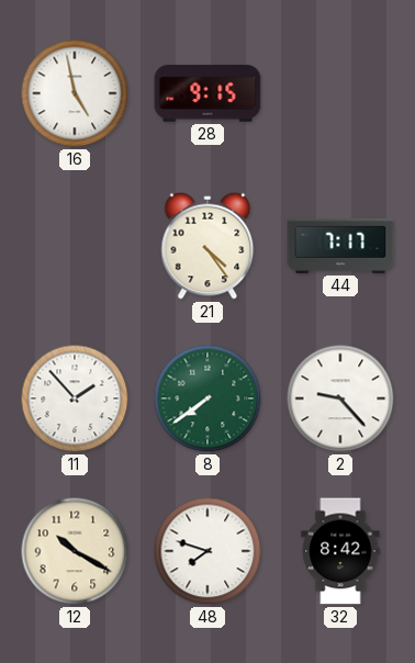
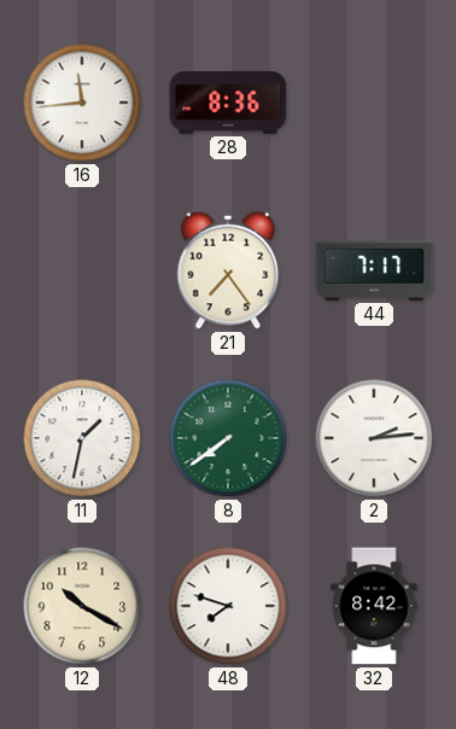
16: 4:58 -> 11:44 (82, 103)
28: 9:15 -> 8:36 (228, 103)
21: 4:24 -> 7:24 (228, 270)
11: 1:53 -> 1:32 (82, 438)
2: 9:23 -> 2:14 (374, 438)
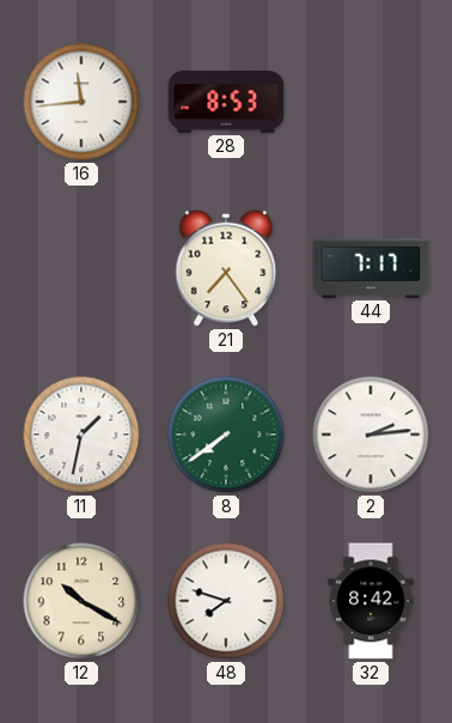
28: 8:36 -> 8:53 (226, 102)
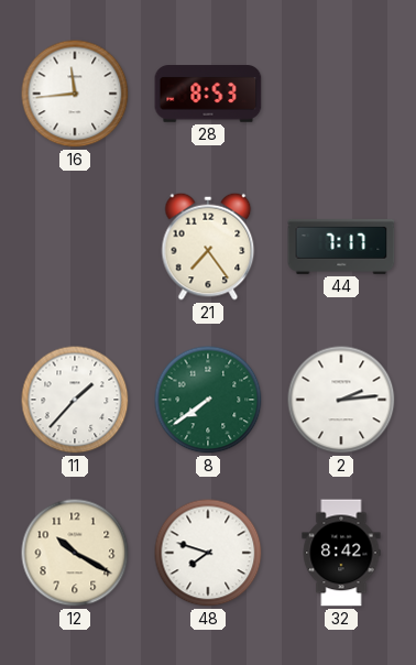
11: 1:32 -> 1:37 (75, 400)
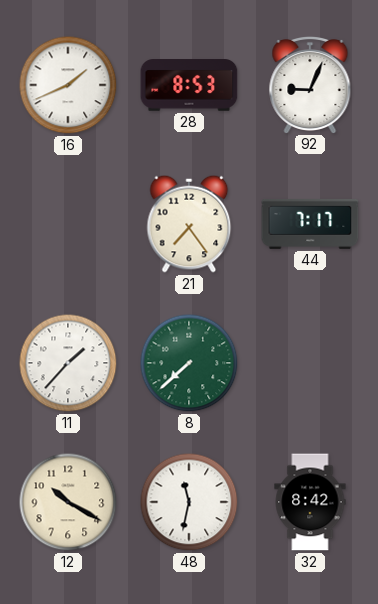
16: 11:44 -> 1:41 (68, 85)
92: none -> 9:04 (310, 84)
8: 7:39 -> 7:38 (189, 363)
2: 2:14 -> none (341, 400)
48: 7:48 -> 11:32 (189, 502)
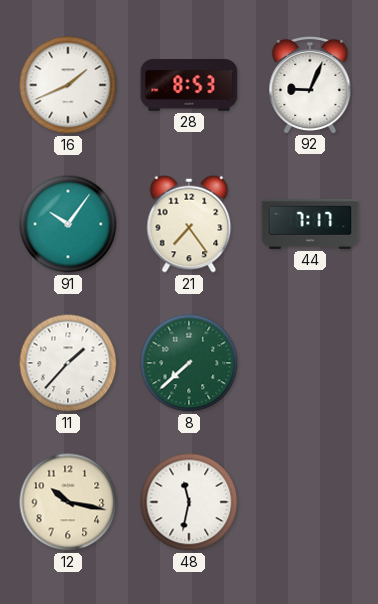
91: none -> 10:06 (68, 224)
12: 10:20 -> 10:17 (68, 502)
32: 8:42 -> none (310, 502)
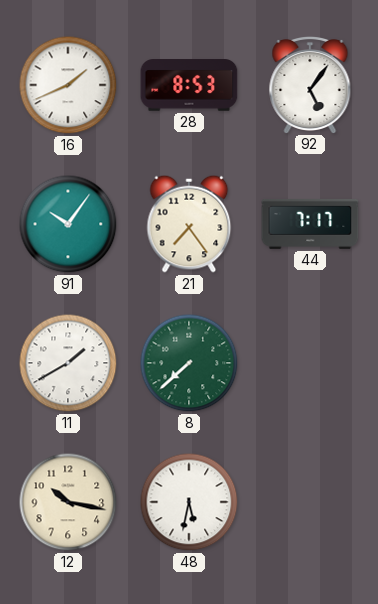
92: 9:04 -> 5:06 (310, 84)
11: 1:37 -> 1:40 (68, 363)
48: 11:32 -> 5:32 (189, 502)
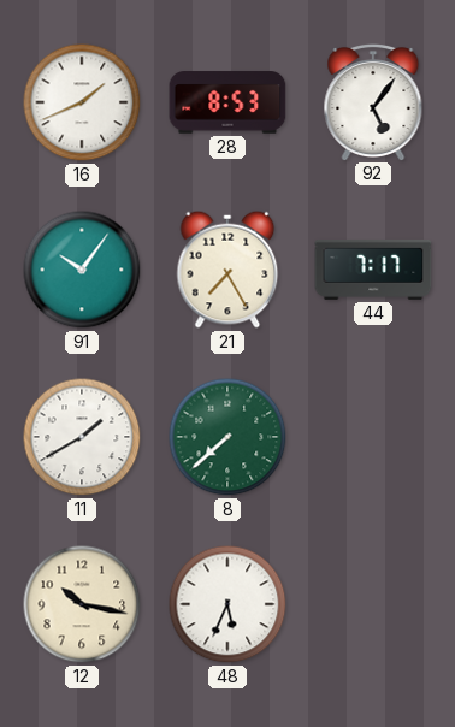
21: 7:24 -> 7:25 (227, 270)
48: 5:32 -> 5:34 (227, 604)
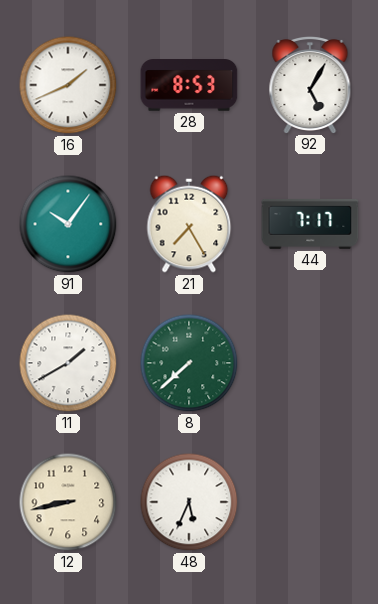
92: 5:06 -> 5:05 (310, 84)
12: 10:17 -> 8:43 (68, 502)
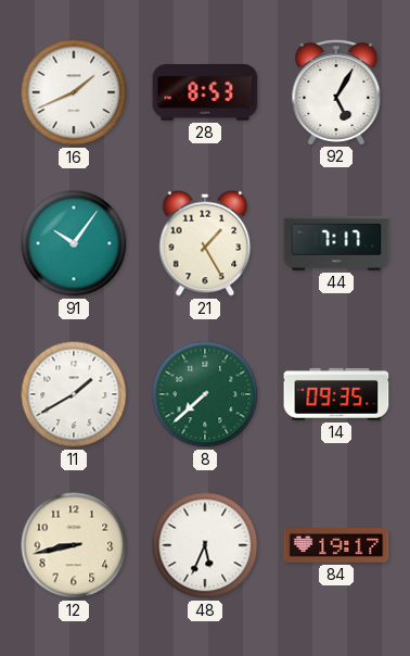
21: 7:25 -> 1:25 (205, 243)
14: none -> 09:35 (336, 394)
84: none -> 19:17 (336, 546)
